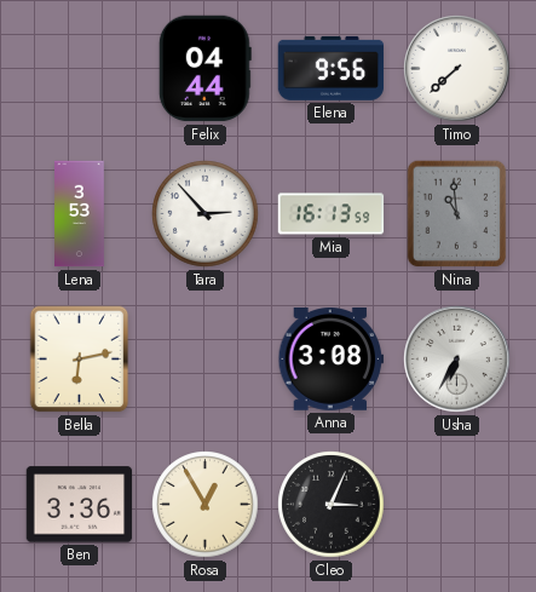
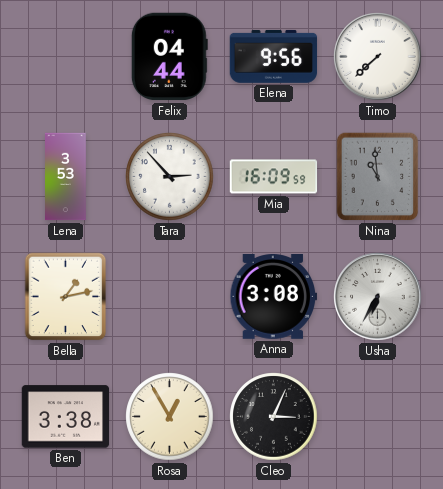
Mia: 16:13 -> 16:09 (274, 177)
Bella: 6:13 -> 1:13 (66, 297)
Ben: 3:36 -> 3:38 (66, 417)
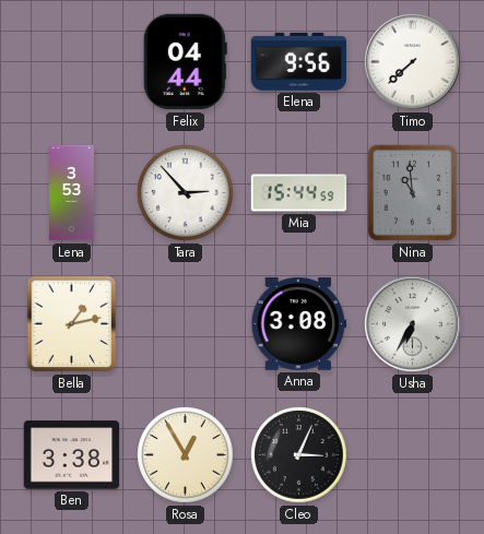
Mia: 16:09 -> 15:44 (299, 193)
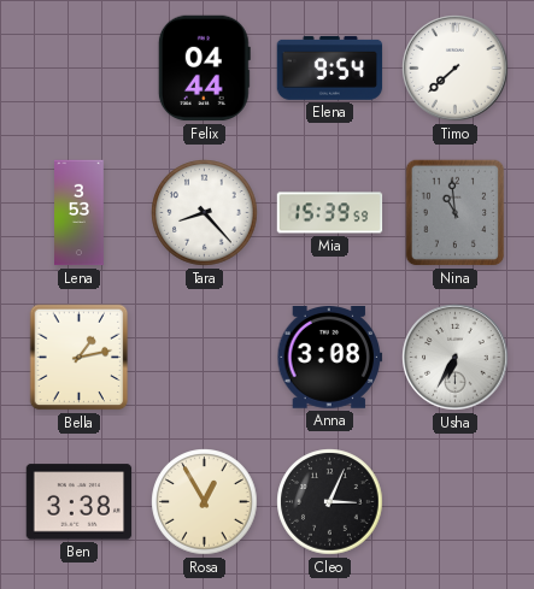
Elena: 9:56 -> 9:54 (330, 67)
Tara: 2:53 -> 8:23 (205, 213)
Mia: 15:44 -> 15:39 (330, 213)
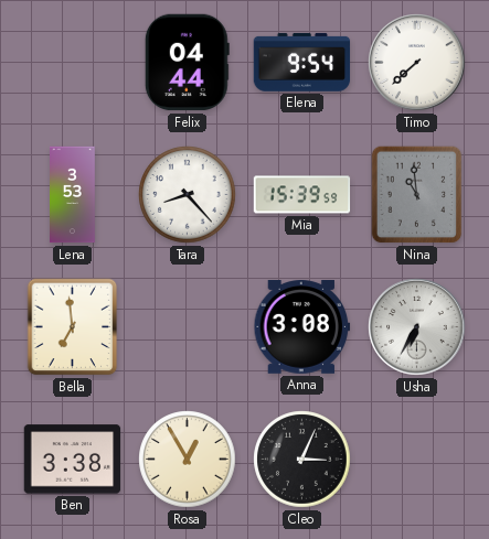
Bella: 1:13 -> 6:59 (73, 327)
